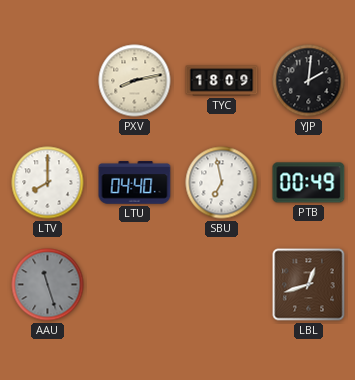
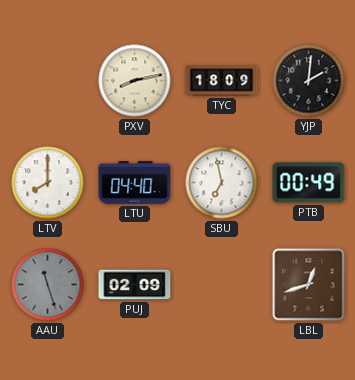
PUJ: none -> 02:09 (135, 285)
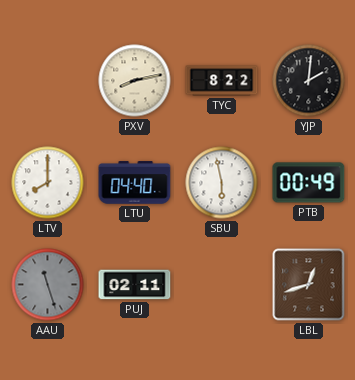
TYC: 18:09 -> 8:22 (222, 81)
SBU: 6:58 -> 5:58 (222, 183)
PUJ: 02:09 -> 02:11 (135, 285)
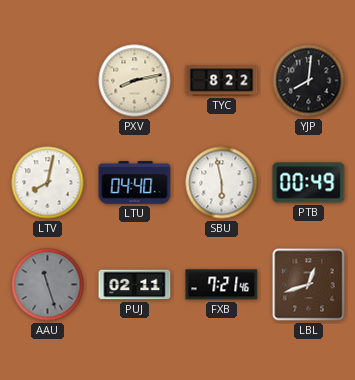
YJP: 2:01 -> 8:01 (309, 81)
LTV: 8:00 -> 8:02 (48, 183)
FXB: none -> 7:21 (222, 285)
